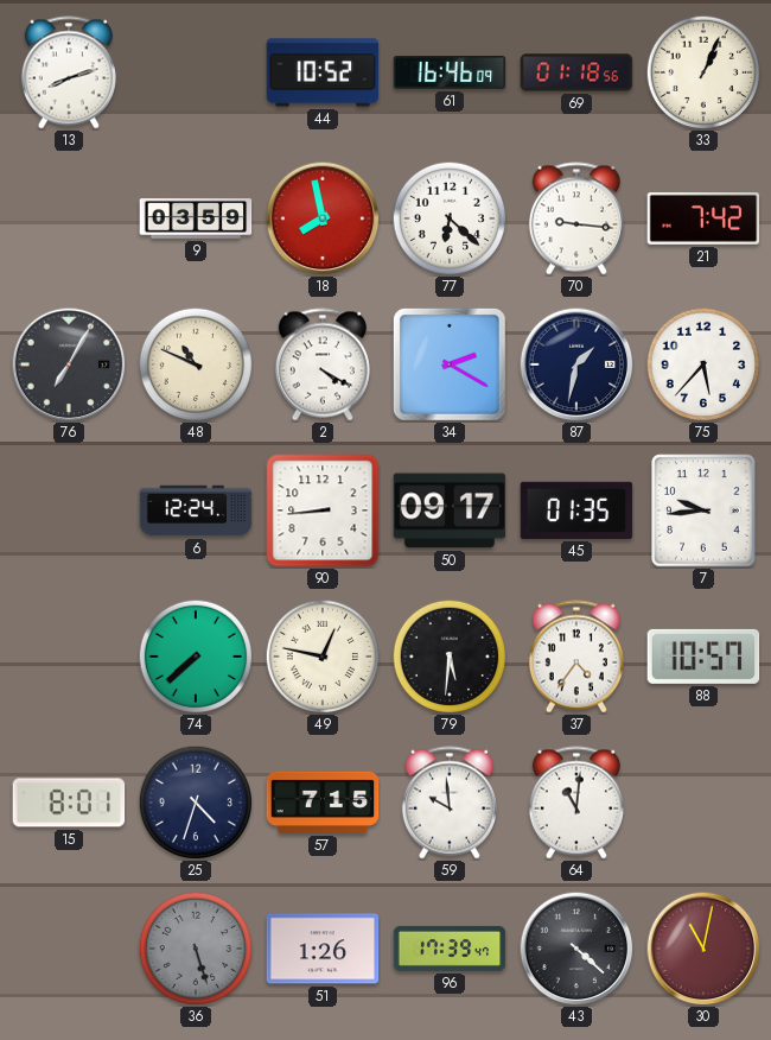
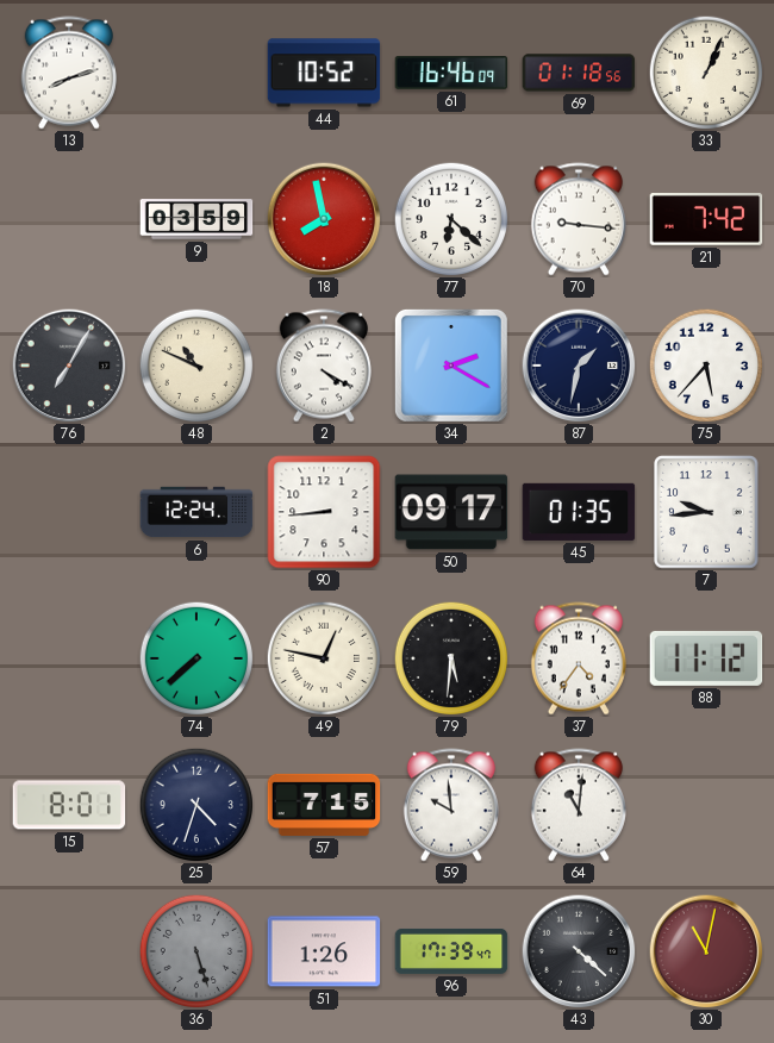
88: 10:57 -> 11:12 (706, 658)
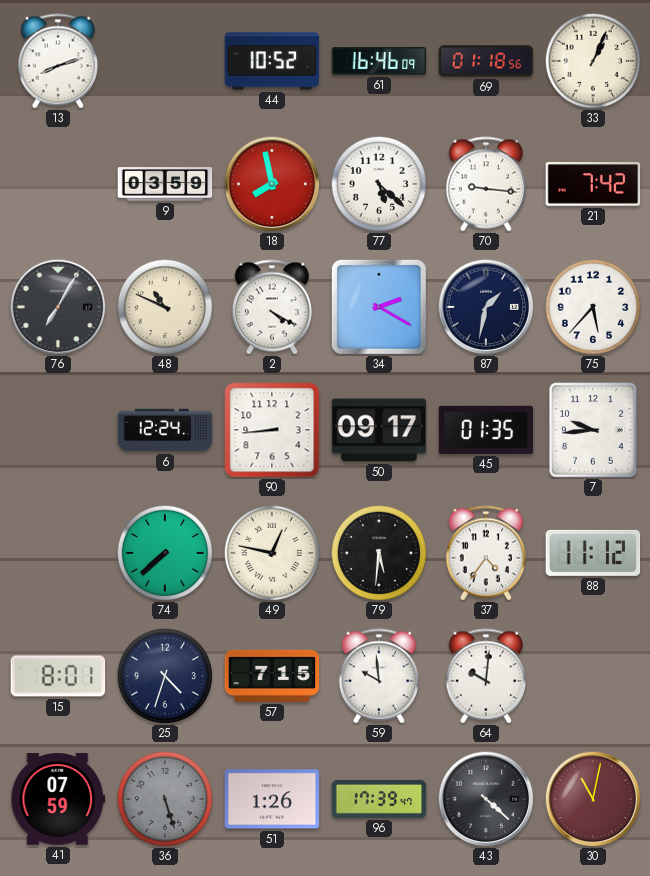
77: 6:22 -> 5:22 (379, 184)
64: 11:01 -> 10:01 (486, 676)
41: none -> 07:59 (58, 799)
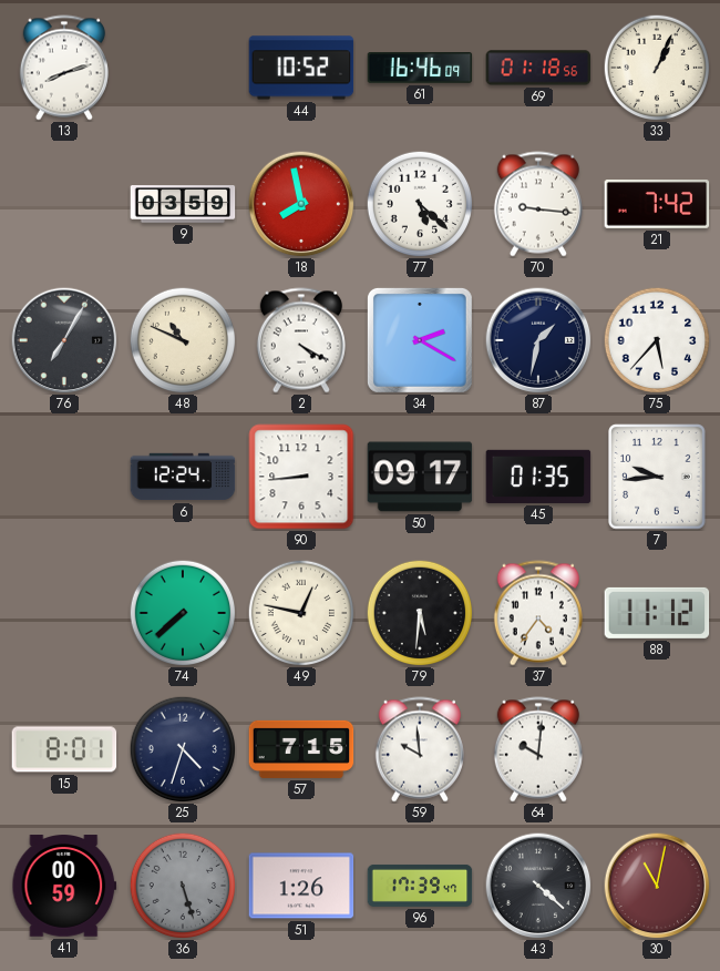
41: 07:59 -> 00:59 (64, 886)
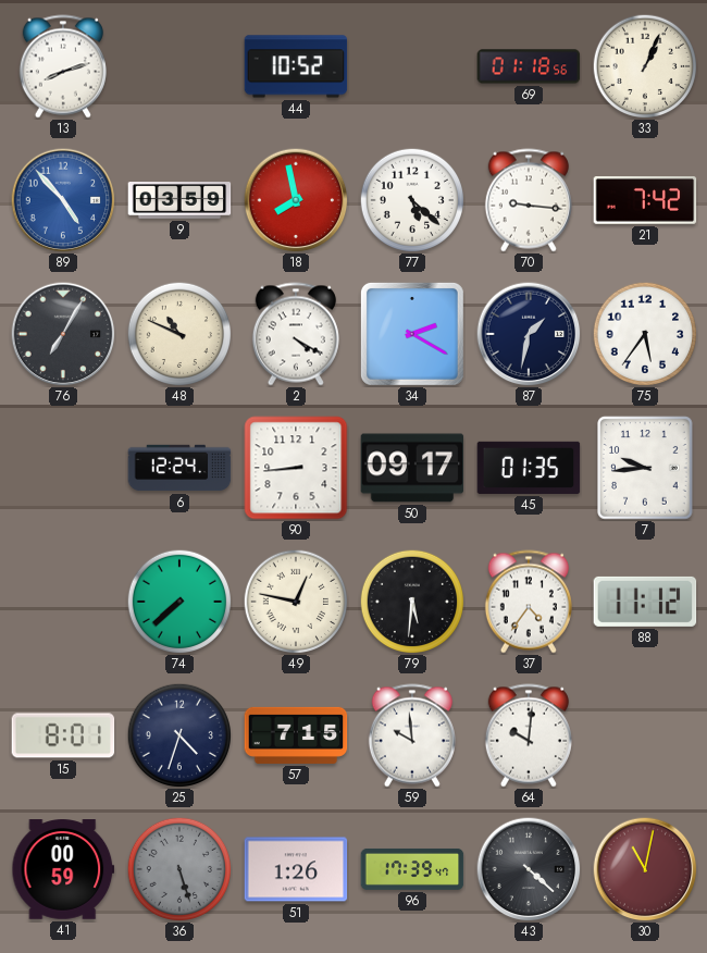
61: 16:46 -> none (420, 68)
89: none -> 4:53 (63, 200)
75: 5:37 -> 5:36 (645, 334)
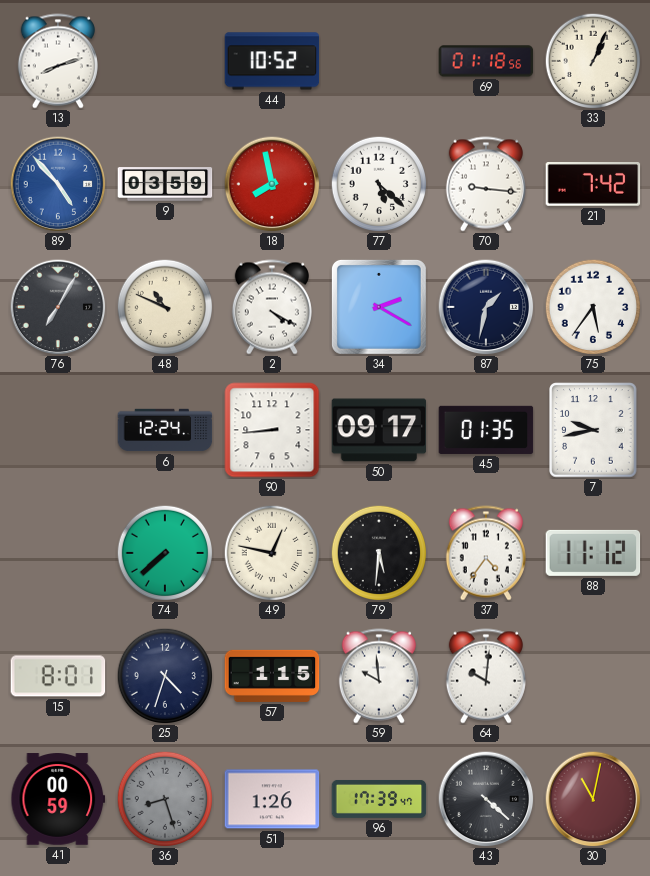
7: 9:44 -> 9:43 (593, 430)
57: 7:15 -> 1:15 (272, 676)
36: 5:27 -> 8:27 (165, 799)
